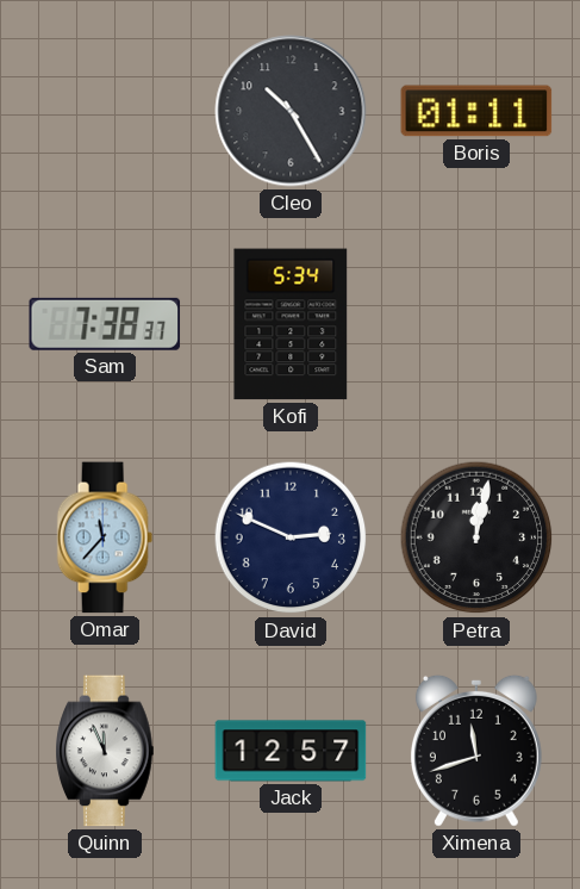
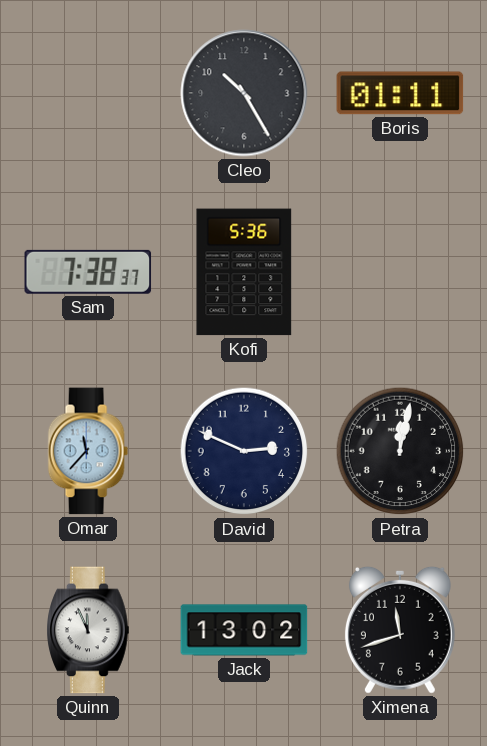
Kofi: 5:34 -> 5:36 (244, 272)
Jack: 12:57 -> 13:02 (244, 630)
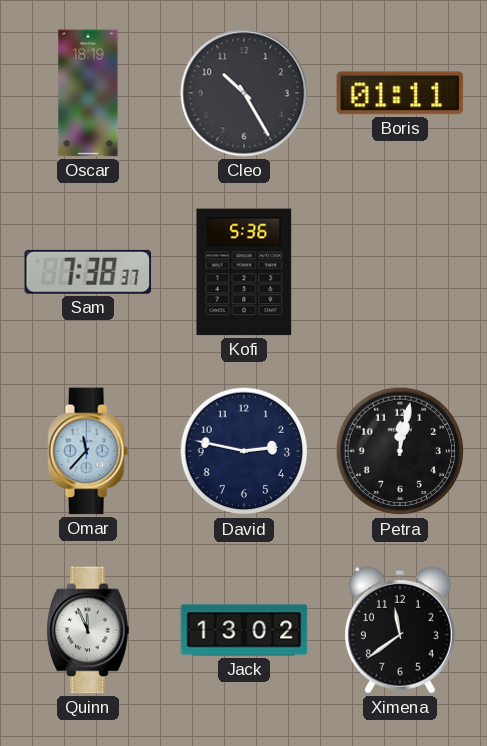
Oscar: none -> 18:19 (88, 93)
David: 2:49 -> 2:47 (244, 451)
Ximena: 11:42 -> 11:39 (400, 630)
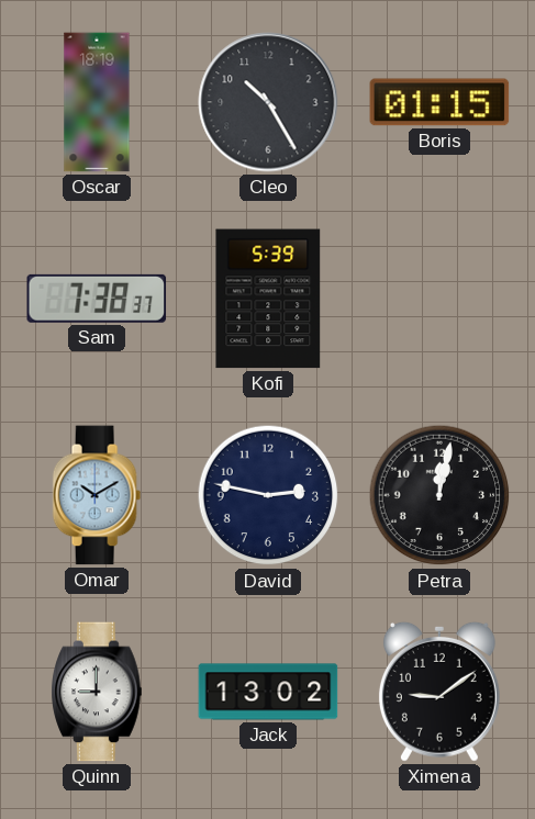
Boris: 01:11 -> 01:15 (439, 102)
Kofi: 5:36 -> 5:39 (268, 299)
Omar: 11:37 -> 10:10 (97, 495)
Quinn: 11:56 -> 9:00 (97, 692)
Ximena: 11:39 -> 9:09 (439, 692)
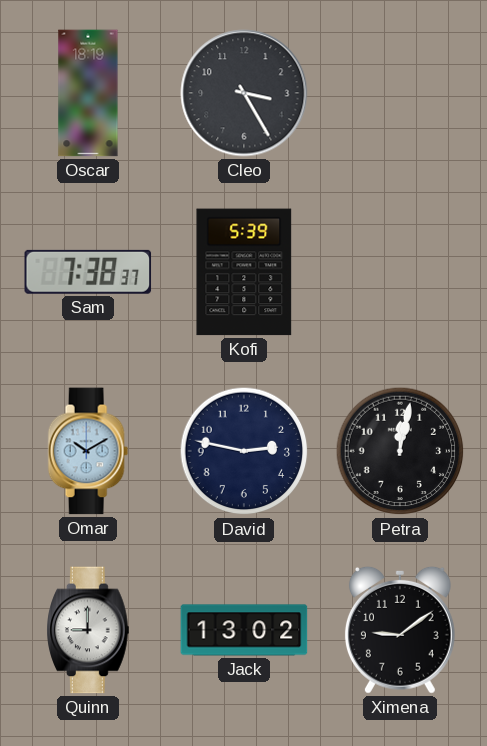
Cleo: 10:25 -> 3:25 (244, 93)
Boris: 01:15 -> none (439, 102)
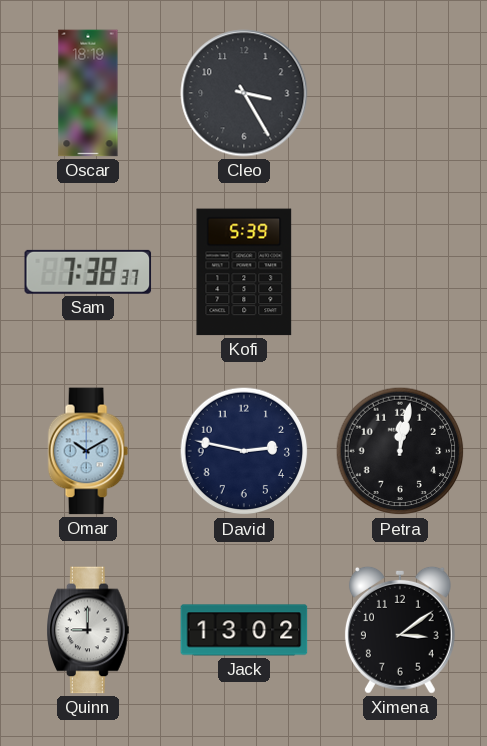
Ximena: 9:09 -> 3:09 (400, 630)
